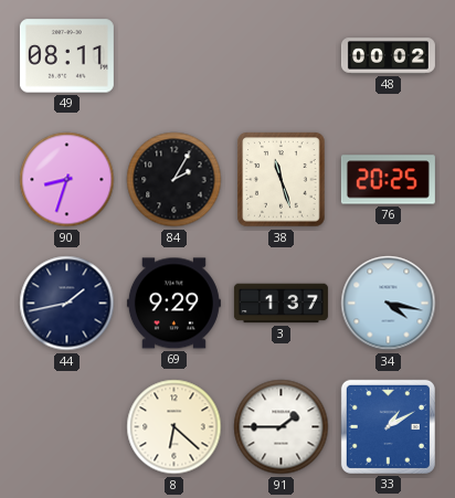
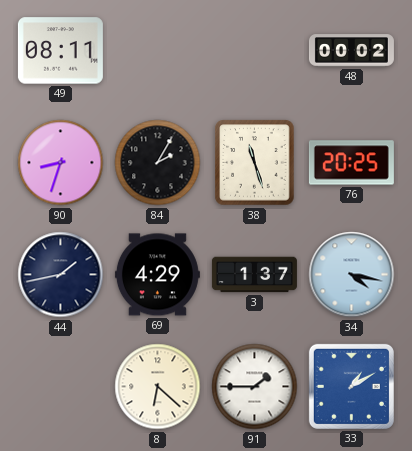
69: 9:29 -> 4:29 (157, 275)
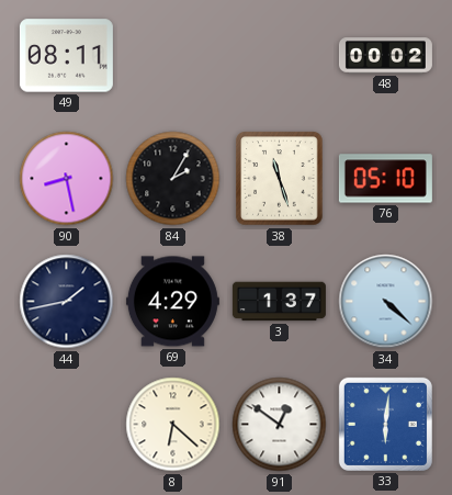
90: 8:33 -> 8:28 (67, 179)
76: 20:25 -> 05:10 (385, 179)
34: 4:17 -> 4:22 (386, 302)
91: 1:45 -> 12:51 (280, 425)
33: 1:10 -> 6:01 (385, 424)
